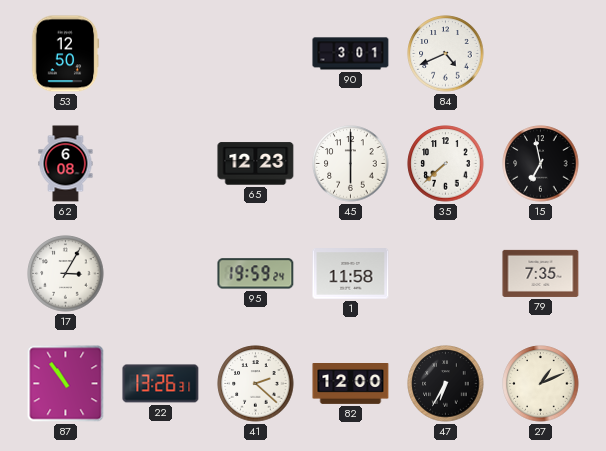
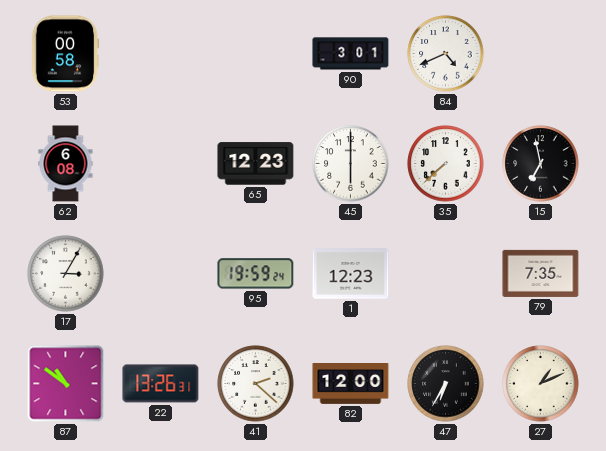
53: 12:50 -> 00:58 (65, 54)
1: 11:58 -> 12:23 (351, 274)
87: 10:54 -> 10:51 (66, 384)
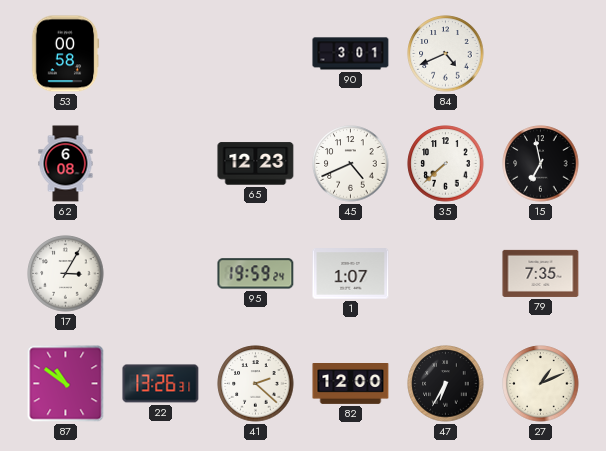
45: 6:00 -> 4:41 (351, 164)
1: 12:23 -> 1:07 (351, 274)
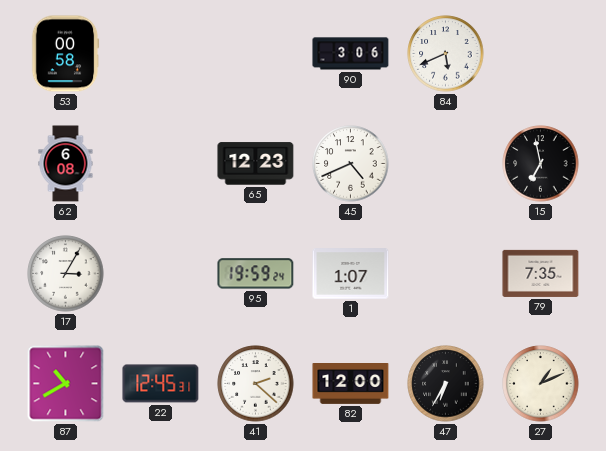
90: 3:01 -> 3:06 (351, 54)
84: 4:41 -> 5:41 (446, 54)
35: 7:38 -> none (446, 164)
87: 10:51 -> 10:40 (66, 384)
22: 13:26 -> 12:45 (161, 384)
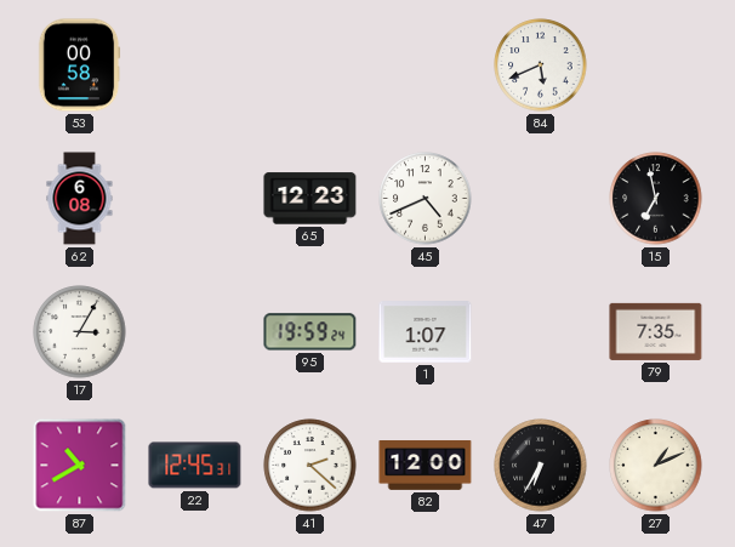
90: 3:06 -> none (351, 54)
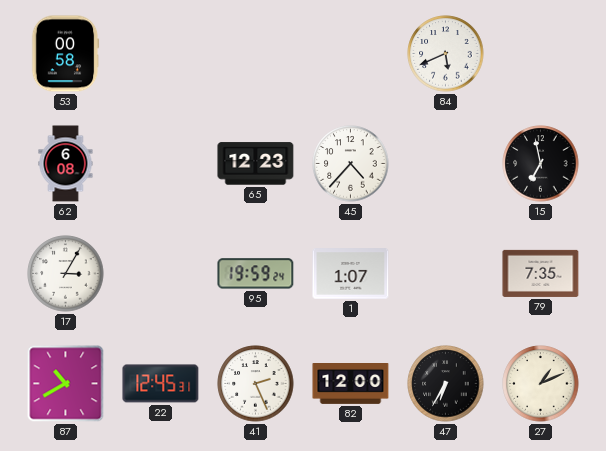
45: 4:41 -> 4:37 (351, 164)
41: 2:22 -> 2:26 (256, 384)
